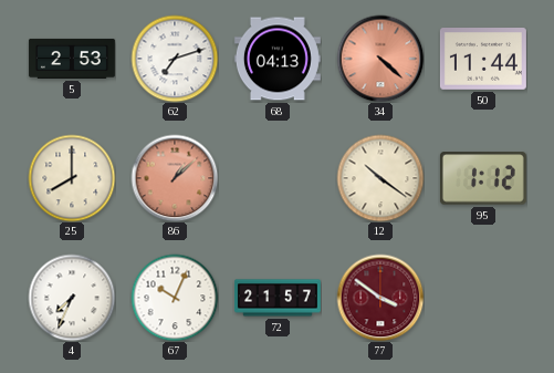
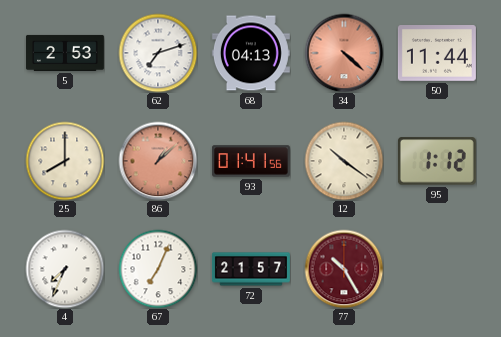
93: none -> 01:41 (251, 161)
67: 10:04 -> 7:04 (158, 269)
77: 3:51 -> 10:25 (344, 269)
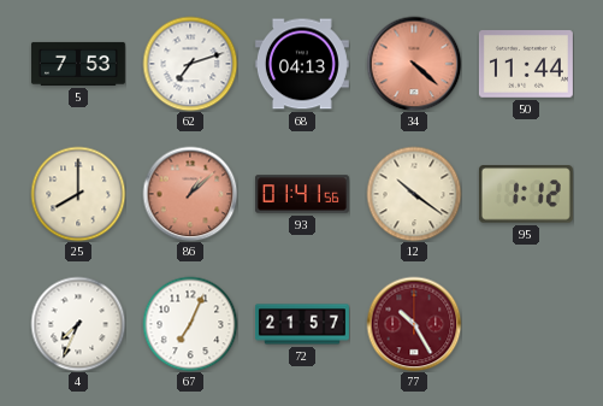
5: 2:53 -> 7:53 (78, 64)
